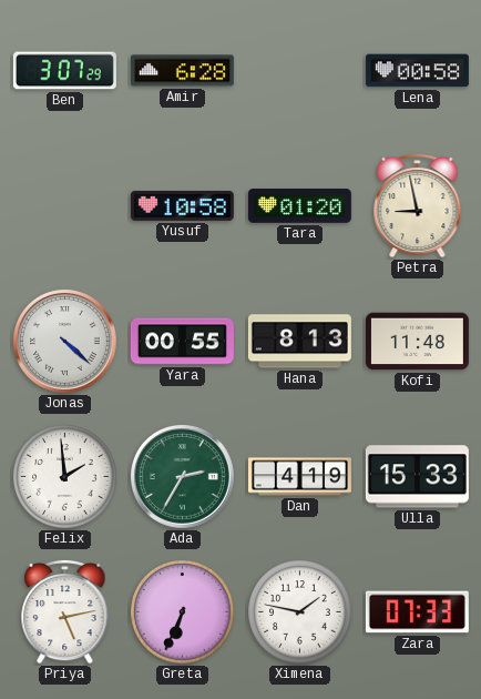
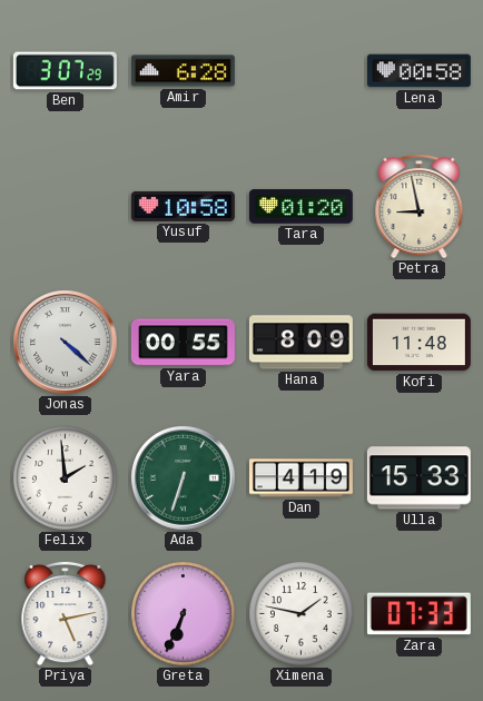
Hana: 8:13 -> 8:09 (300, 343)
Ada: 2:35 -> 6:33 (184, 478)
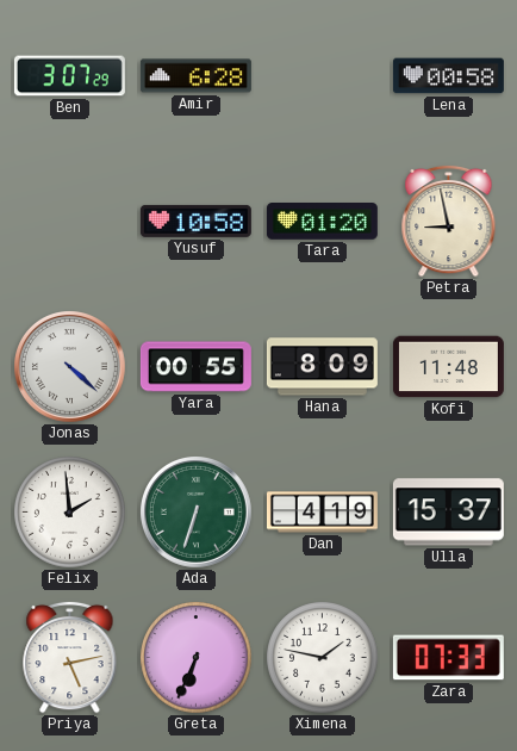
Ulla: 15:33 -> 15:37 (448, 513)
